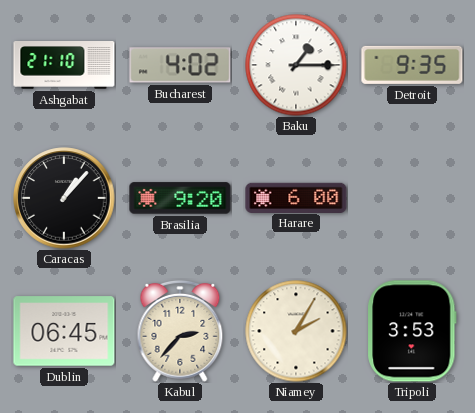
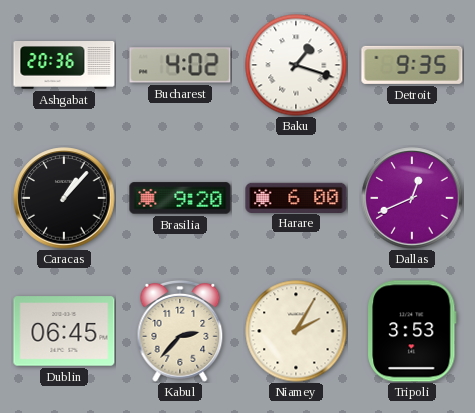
Ashgabat: 21:10 -> 20:36 (64, 66)
Baku: 1:15 -> 1:18 (296, 65)
Dallas: none -> 12:41 (412, 198)
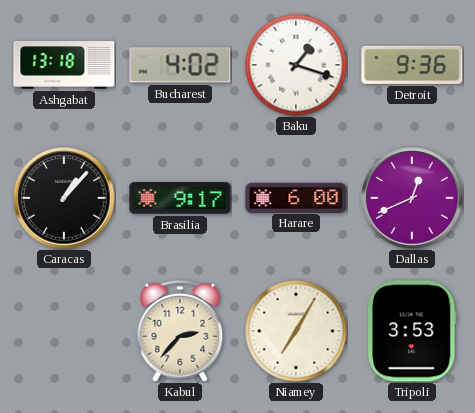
Ashgabat: 20:36 -> 13:18 (64, 66)
Detroit: 9:35 -> 9:36 (412, 65)
Brasilia: 9:20 -> 9:17 (180, 198)
Dublin: 06:45 -> none (64, 331)
Niamey: 2:05 -> 7:05 (296, 331)
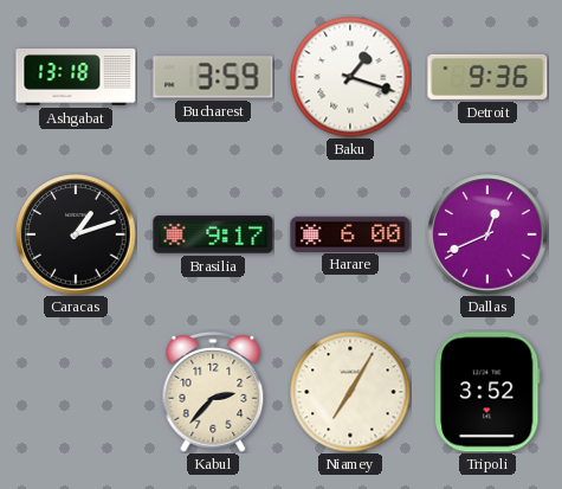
Bucharest: 4:02 -> 3:59 (213, 77)
Caracas: 1:07 -> 1:12 (76, 234)
Tripoli: 3:53 -> 3:52 (487, 392)
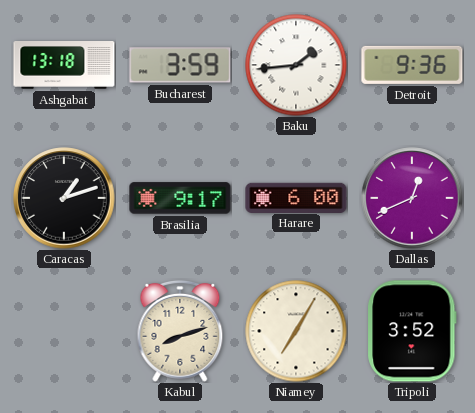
Baku: 1:18 -> 1:44 (296, 65)
Kabul: 2:37 -> 8:12 (180, 331)
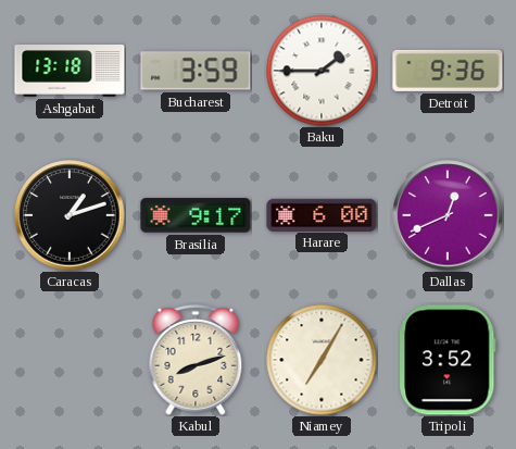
Baku: 1:44 -> 1:45 (322, 71)
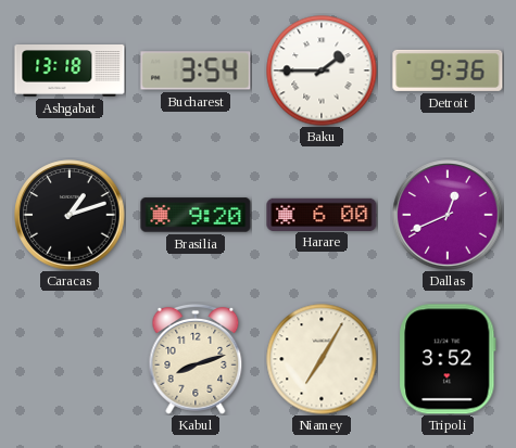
Bucharest: 3:59 -> 3:54 (196, 71)
Brasilia: 9:17 -> 9:20 (196, 215)
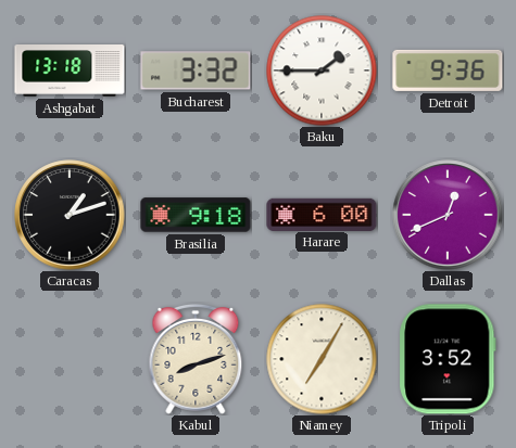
Bucharest: 3:54 -> 3:32 (196, 71)
Brasilia: 9:20 -> 9:18 (196, 215)
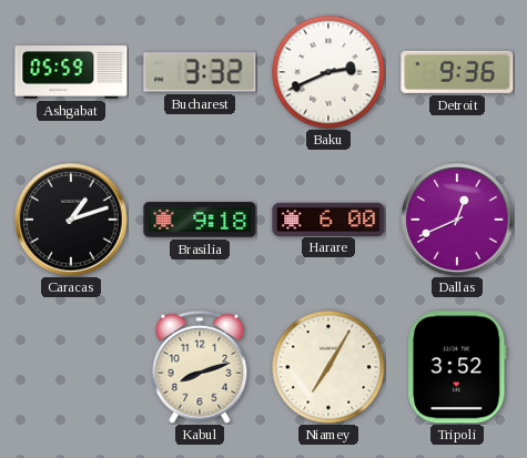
Ashgabat: 13:18 -> 05:59 (71, 73)
Baku: 1:45 -> 2:41 (328, 72)
